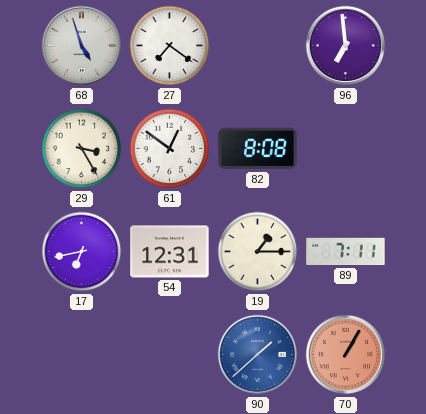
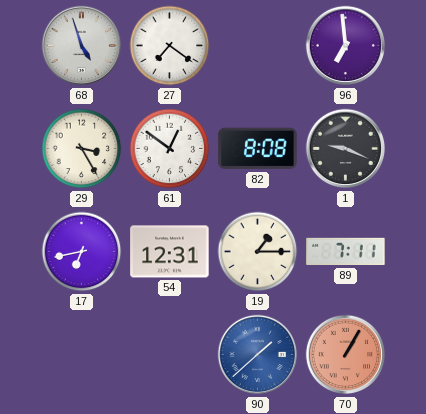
1: none -> 9:19 (346, 149)
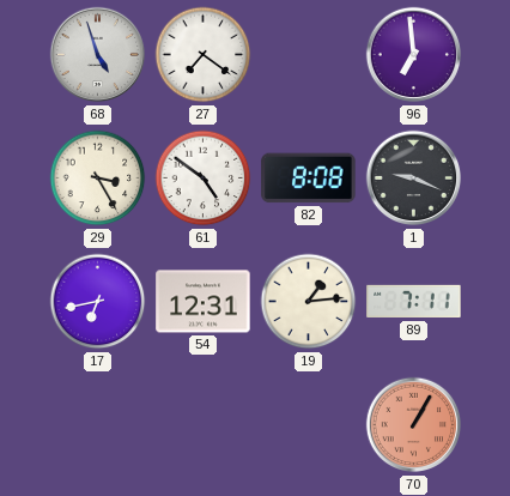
61: 12:51 -> 4:51 (204, 179)
19: 1:15 -> 1:14 (309, 302)
90: 1:38 -> none (258, 355)
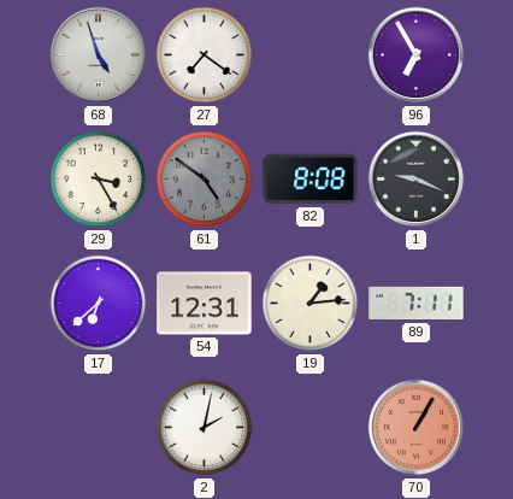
96: 6:59 -> 6:55 (417, 55)
61 dial: white -> grey (205, 180)
17: 6:43 -> 6:38 (99, 304)
2: none -> 2:02 (205, 428)
